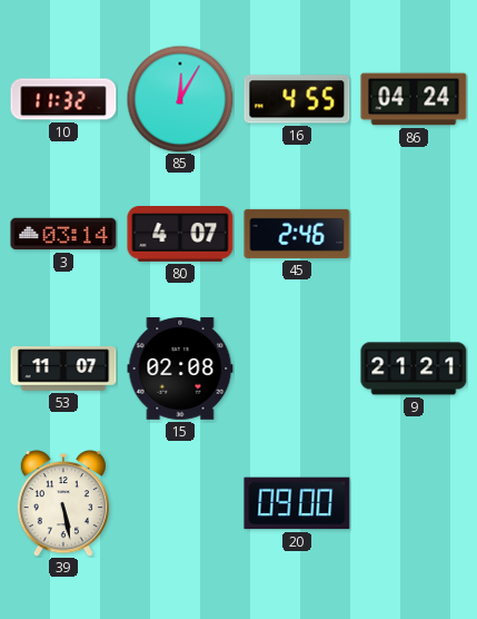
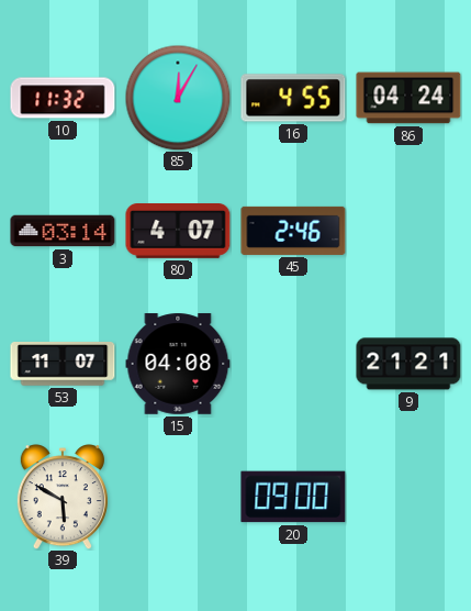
15: 02:08 -> 04:08 (178, 364)
39: 5:28 -> 5:50 (63, 497)
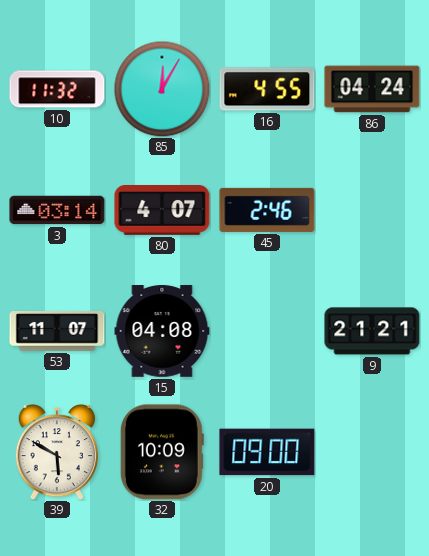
32: none -> 10:09 (162, 452)
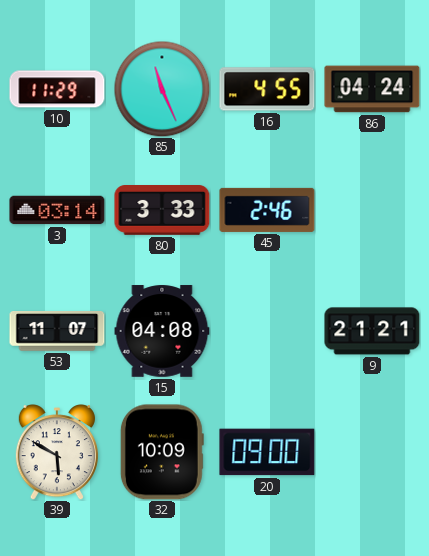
10: 11:32 -> 11:29 (57, 89)
85: 12:05 -> 11:26 (162, 89)
80: 4:07 -> 3:33 (162, 211)
